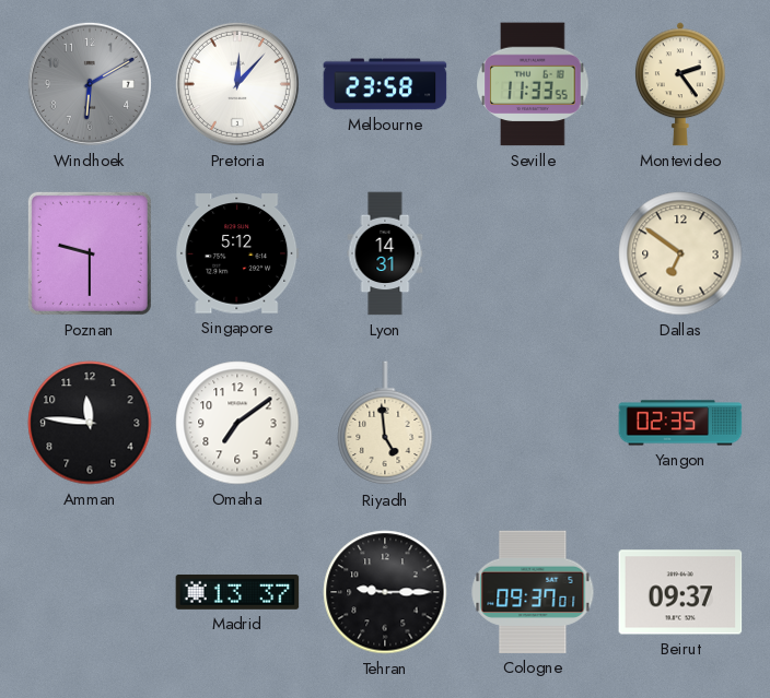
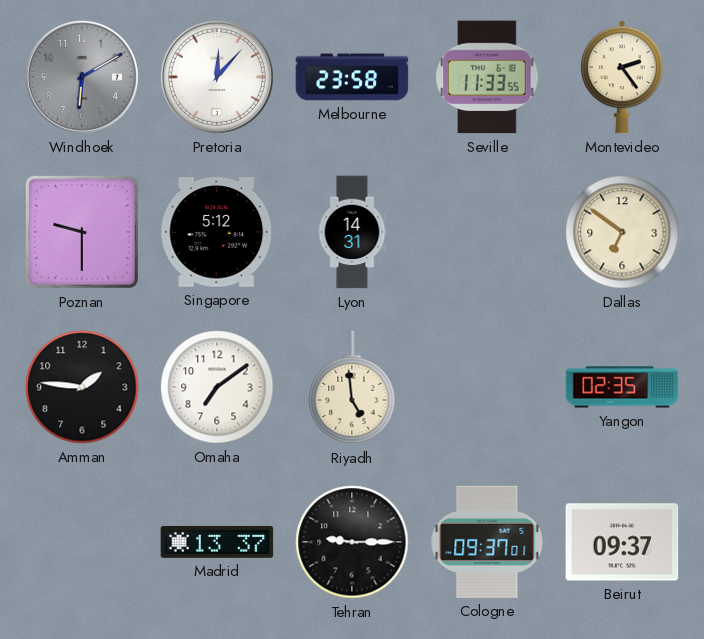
Amman: 11:46 -> 1:46 (82, 387)
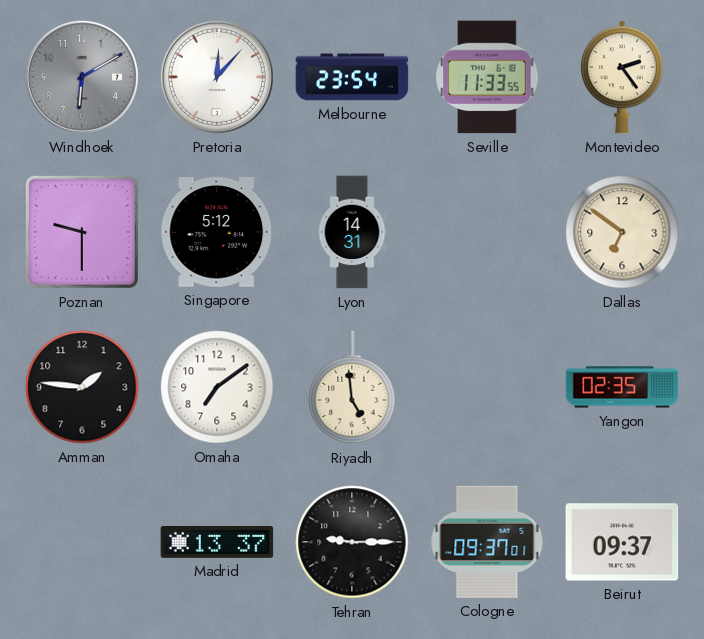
Melbourne: 23:58 -> 23:54 (352, 77)
